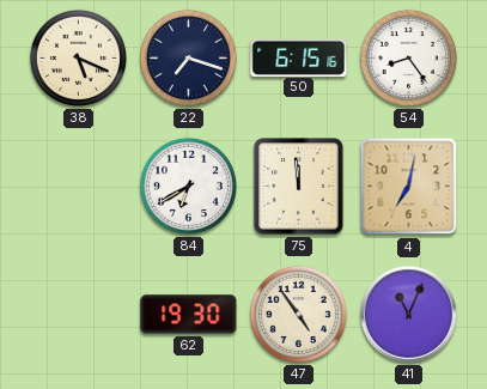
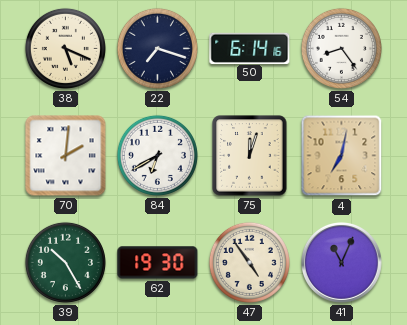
50: 6:15 -> 6:14 (250, 48)
70: none -> 2:01 (66, 156)
75: 11:59 -> 12:03 (250, 156)
39: none -> 10:25 (65, 262)
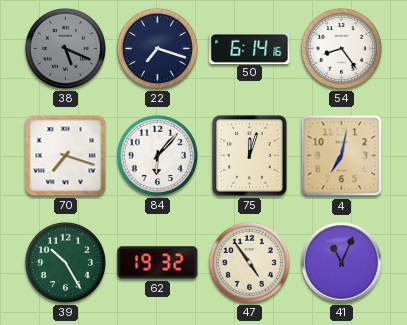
38 dial: cream -> grey (65, 48)
70: 2:01 -> 7:18 (66, 156)
84: 6:40 -> 6:07 (157, 155)
62: 19:30 -> 19:32 (158, 263)
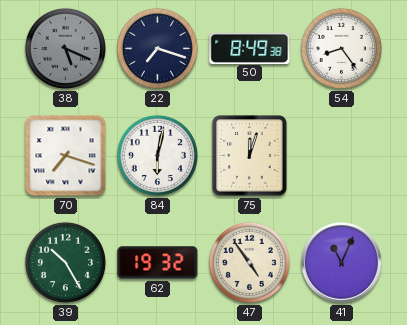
50: 6:14 -> 8:49 (250, 48)
84: 6:07 -> 6:02 (157, 155)
4: 7:02 -> none (342, 156)
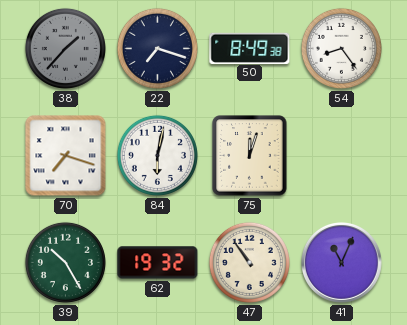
38: 5:19 -> 1:37 (65, 48)
47: 4:54 -> 10:54 (249, 262)
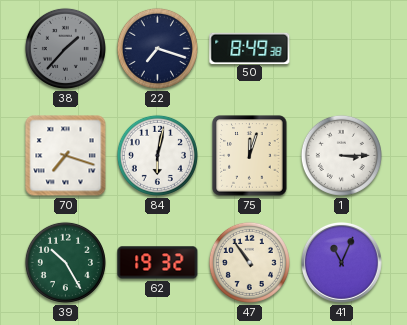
54: 8:24 -> none (341, 48)
1: none -> 3:15 (341, 155)
